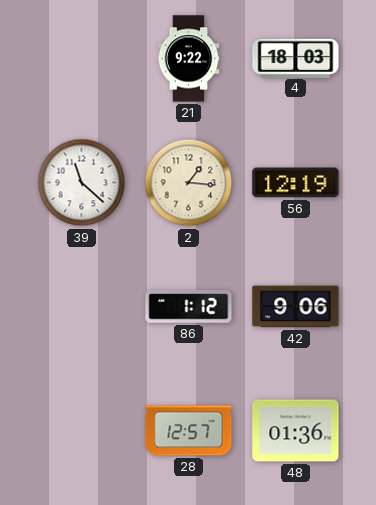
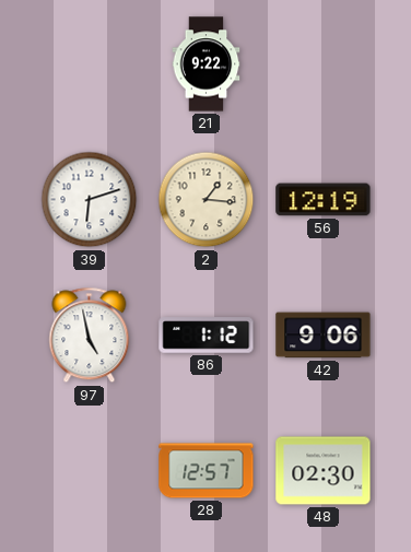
4: 18:03 -> none (296, 58)
39: 11:22 -> 6:12 (90, 200)
97: none -> 4:58 (90, 336)
48: 01:36 -> 02:30 (324, 471)
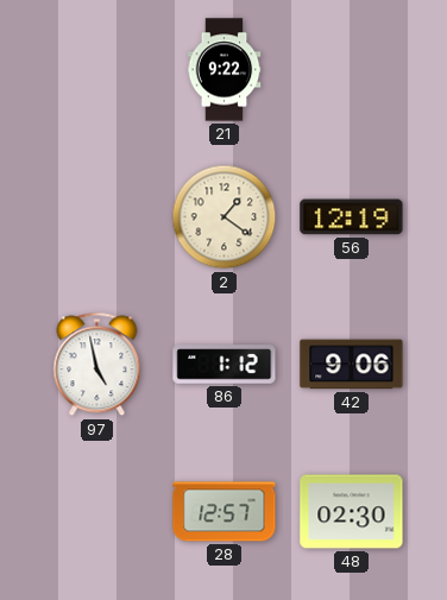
39: 6:12 -> none (90, 200)
2: 1:16 -> 1:21 (225, 217)
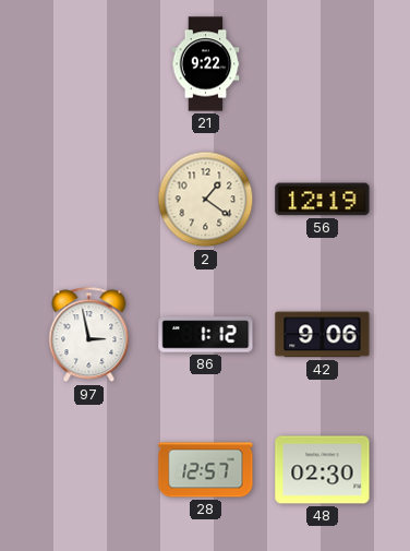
97: 4:58 -> 2:58 (89, 335)
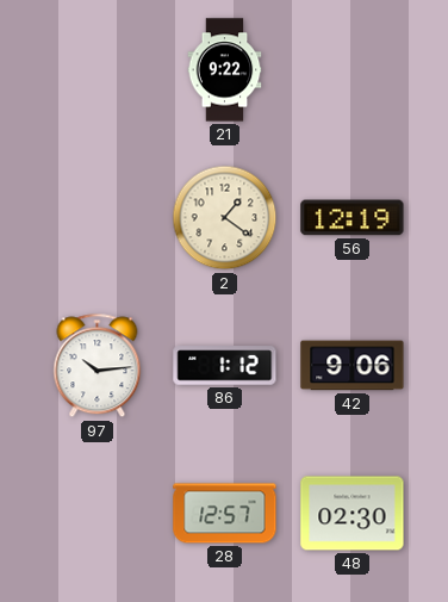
97: 2:58 -> 10:14 (98, 366)
